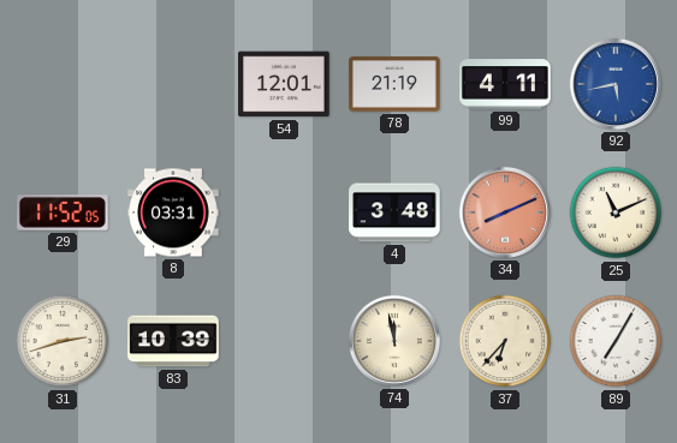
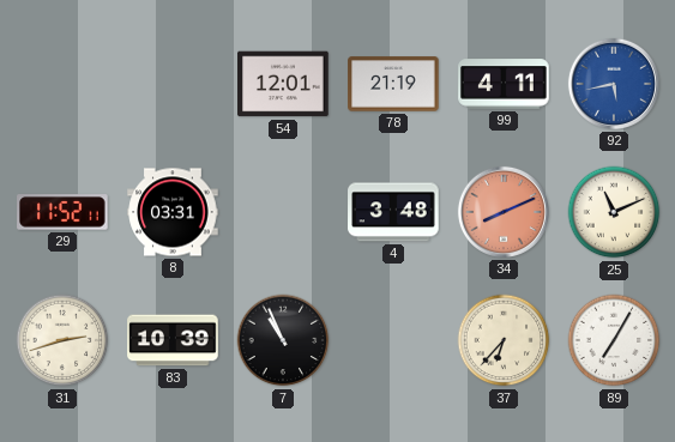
29: 11:52:05 -> 11:52:11 (62, 212)
7: none -> 10:56 (283, 340)
74: 11:58 -> none (394, 341)
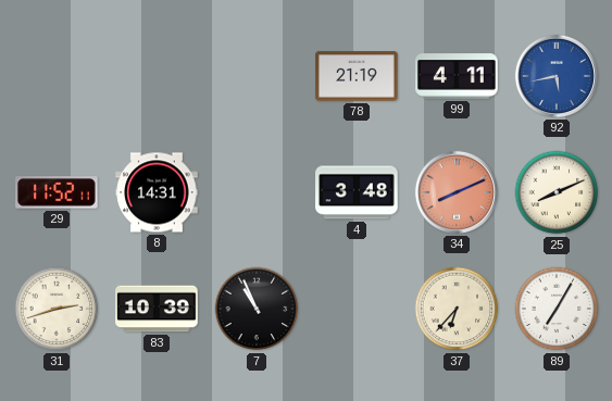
54: 12:01 -> none (283, 84)
8: 03:31 -> 14:31 (157, 192)
25: 11:11 -> 8:11 (557, 192)
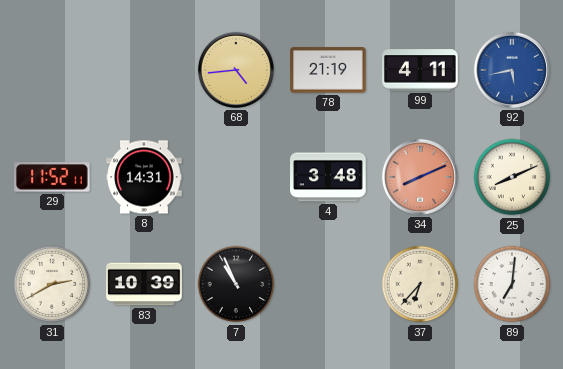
68: none -> 4:44 (236, 70)
31: 2:42 -> 2:40 (52, 284)
89: 7:05 -> 7:01 (512, 284)
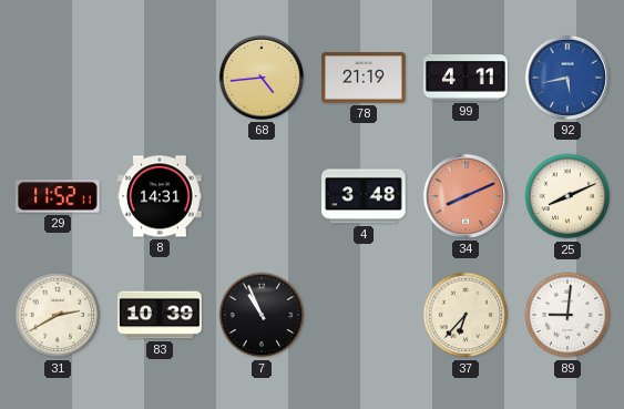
89: 7:01 -> 9:01 (567, 315)
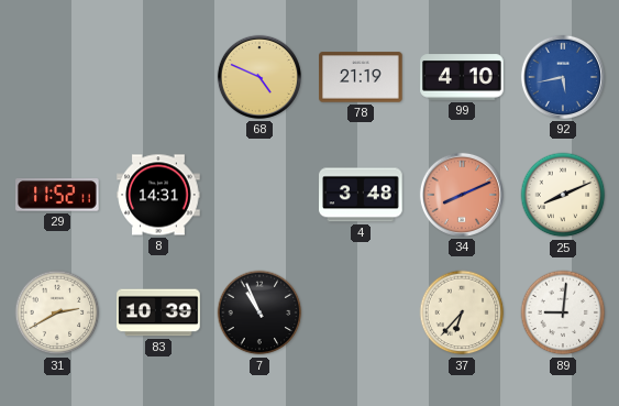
68: 4:44 -> 4:49 (259, 77)
99: 4:11 -> 4:10 (462, 77)
